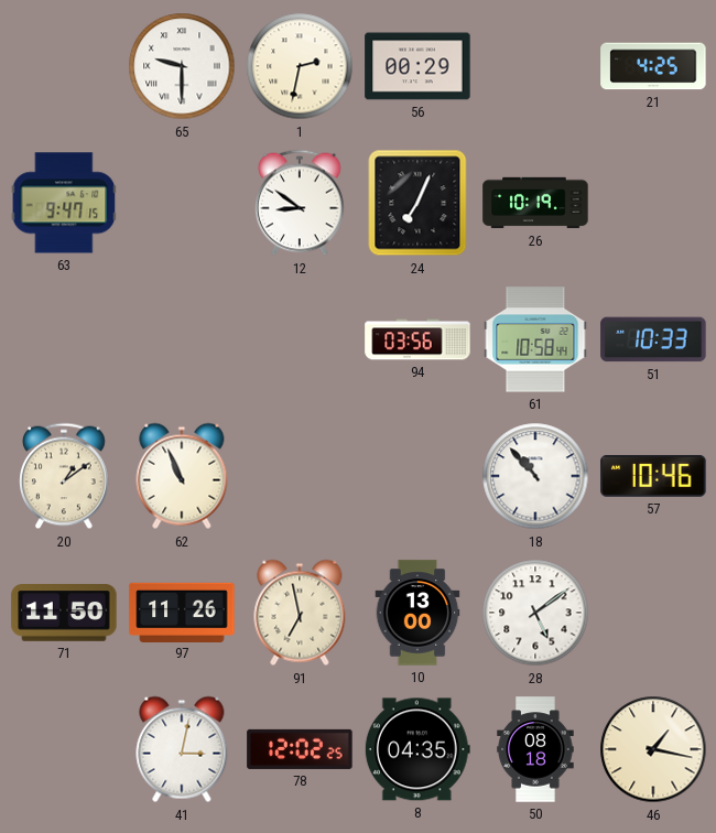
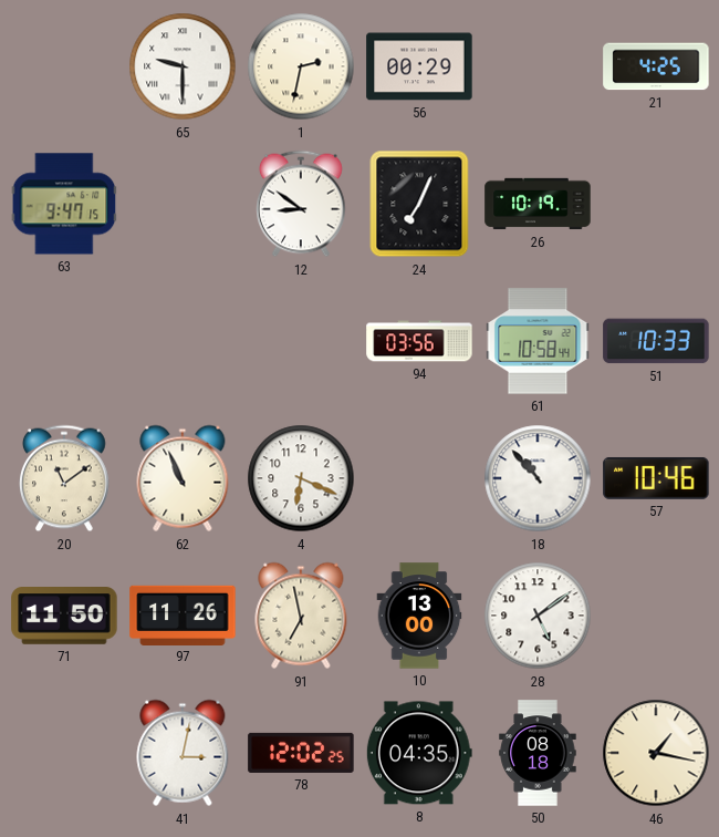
20: 1:09 -> 11:09 (65, 478)
4: none -> 6:19 (301, 478)
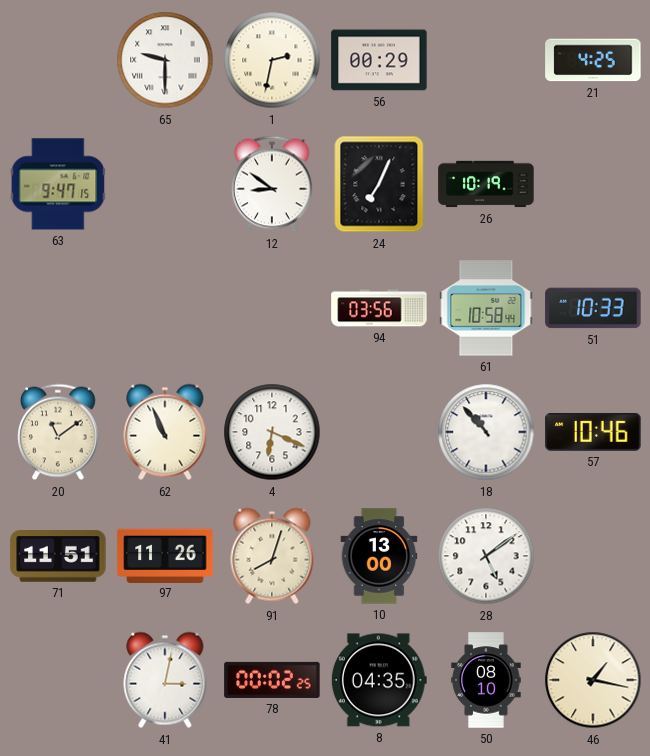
71: 11:50 -> 11:51 (58, 556)
91: 6:58 -> 8:03 (272, 556)
78: 12:02 -> 00:02 (272, 680)
50: 08:18 -> 08:10 (486, 680)
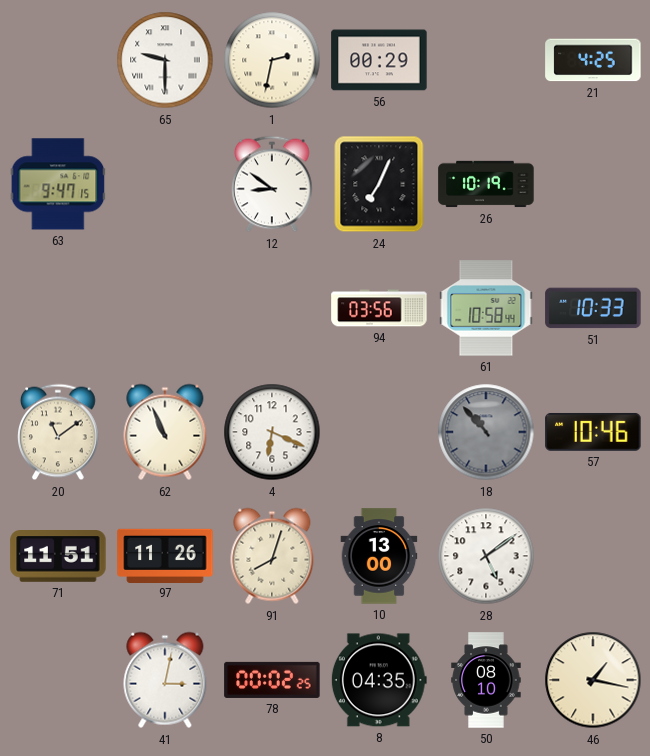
18 dial: white -> grey (486, 432)
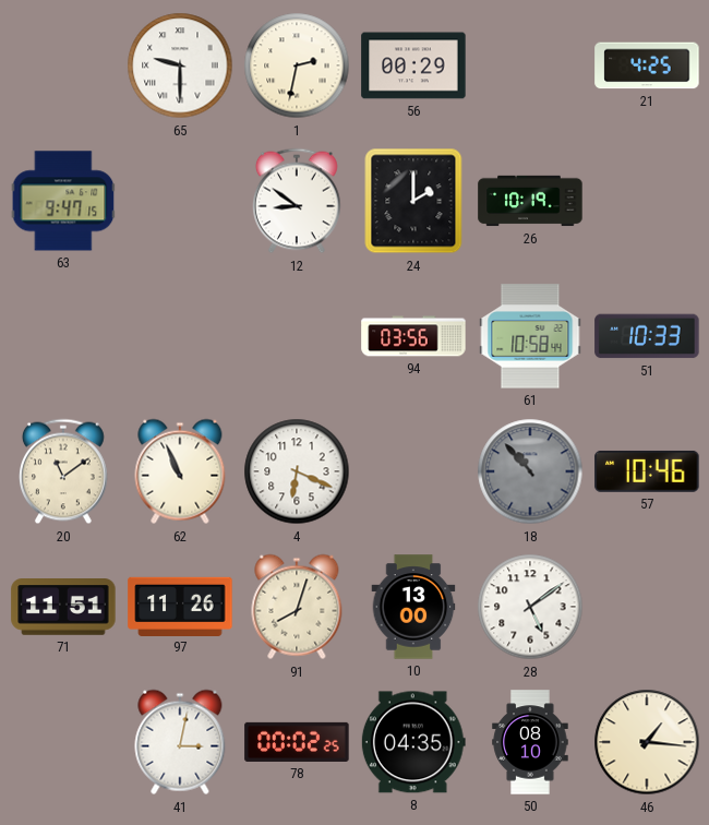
24: 7:04 -> 2:00 (413, 201)
46: 1:17 -> 1:16 (647, 742)
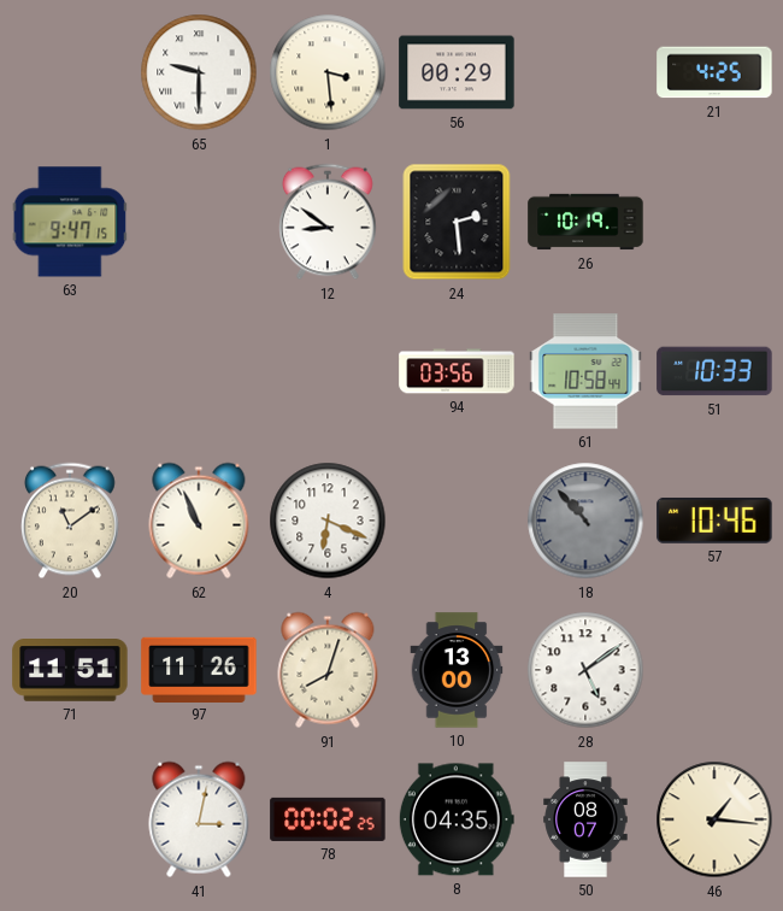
1: 2:32 -> 3:29 (328, 72)
24: 2:00 -> 2:29 (457, 222)
50: 08:10 -> 08:07 (585, 819)
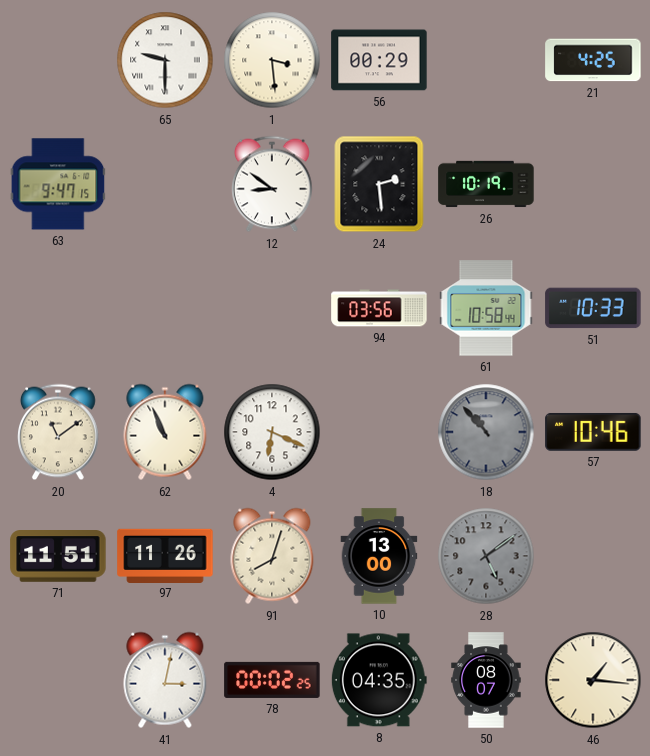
28 dial: white -> grey (486, 556)
